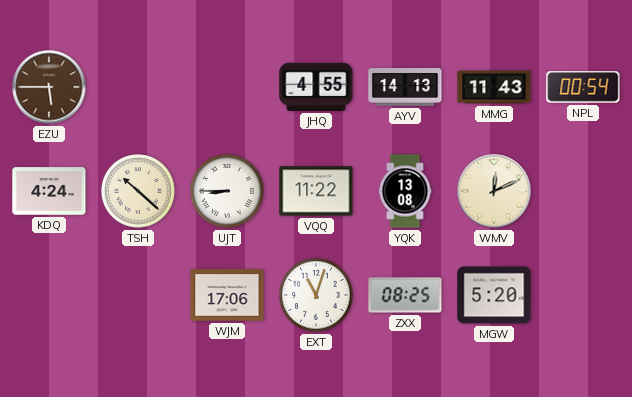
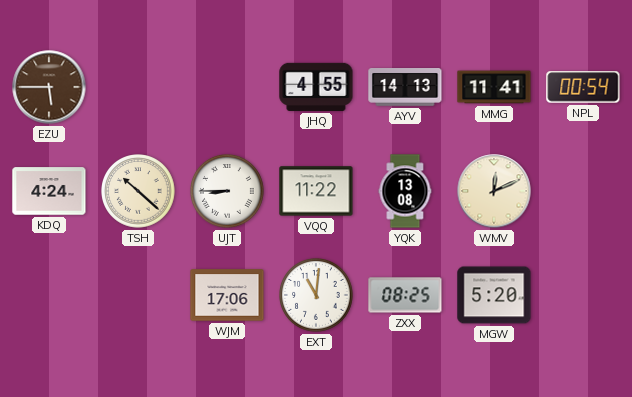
MMG: 11:43 -> 11:41 (494, 87)
EXT: 11:03 -> 11:01 (316, 295)
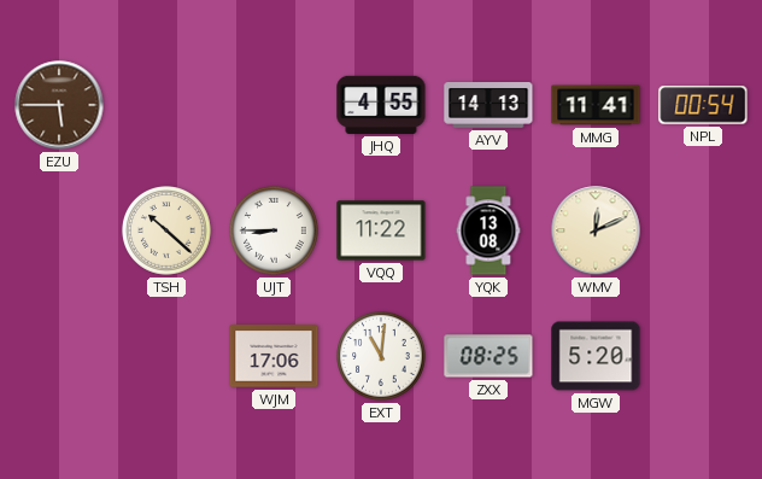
KDQ: 4:24 -> none (49, 191)
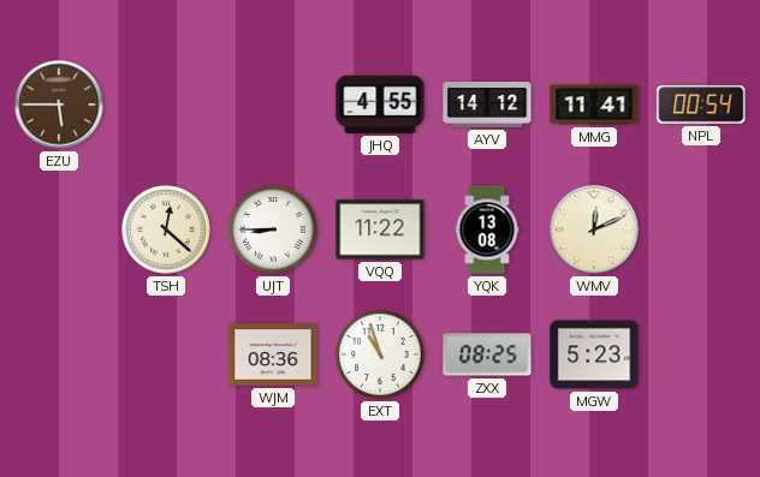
AYV: 14:13 -> 14:12 (487, 106)
TSH: 10:22 -> 12:22 (166, 229)
WJM: 17:06 -> 08:36 (273, 354)
EXT: 11:01 -> 10:57 (380, 354)
MGW: 5:20 -> 5:23 (594, 354)
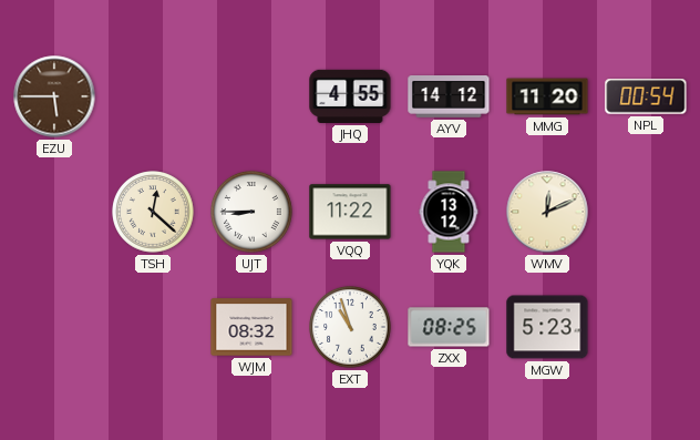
MMG: 11:41 -> 11:20 (547, 96)
YQK: 13:08 -> 13:12 (449, 212)
WJM: 08:36 -> 08:32 (251, 327)
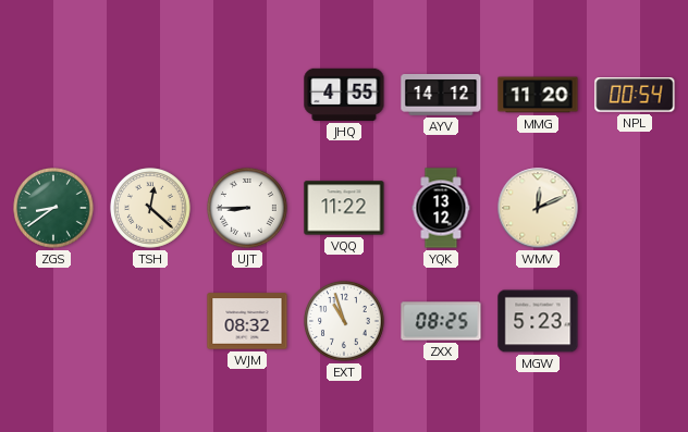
EZU: 5:45 -> none (54, 96)
ZGS: none -> 8:39 (53, 208)
